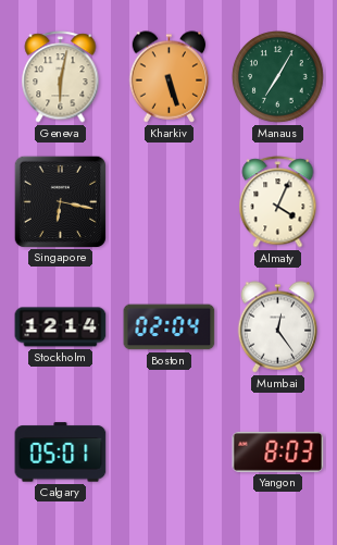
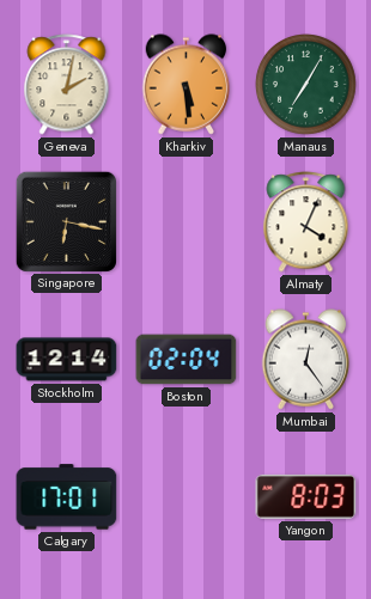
Geneva: 6:02 -> 2:02 (67, 85)
Kharkiv: 5:27 -> 5:29 (187, 85)
Calgary: 05:01 -> 17:01 (67, 497)
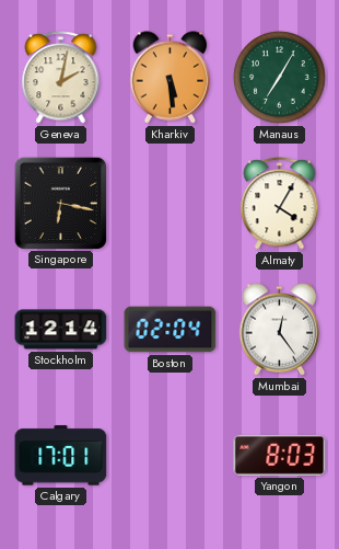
Almaty: 4:04 -> 4:05 (280, 204)
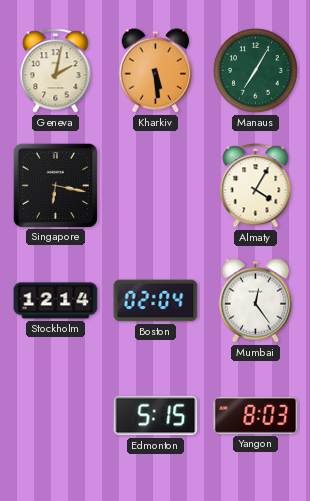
Calgary: 17:01 -> none (61, 456)
Edmonton: none -> 5:15 (156, 416)
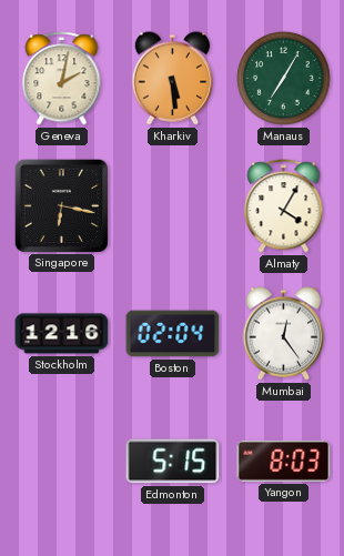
Stockholm: 12:14 -> 12:16 (62, 334)
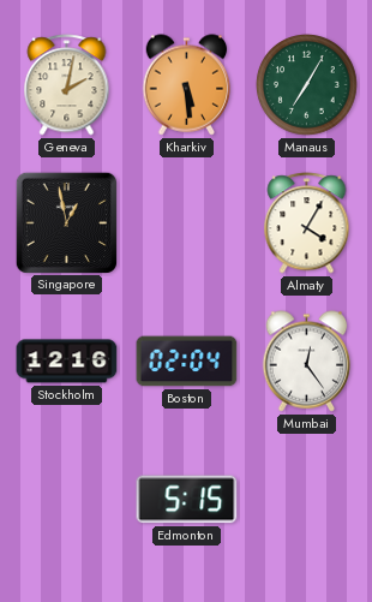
Singapore: 6:17 -> 12:58 (66, 222)
Yangon: 8:03 -> none (284, 461)
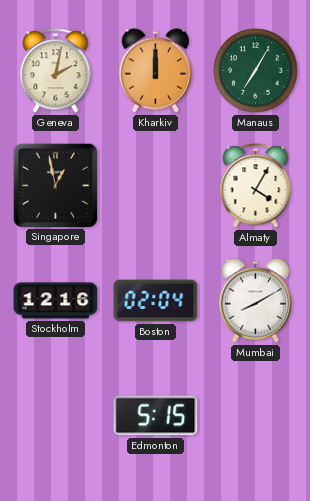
Kharkiv: 5:29 -> 12:00 (156, 71)
Mumbai: 12:24 -> 8:10 (256, 301)
